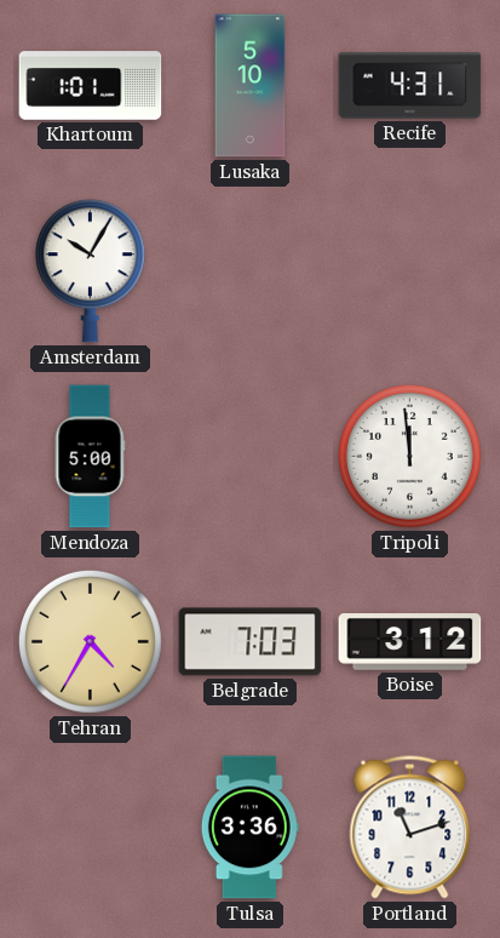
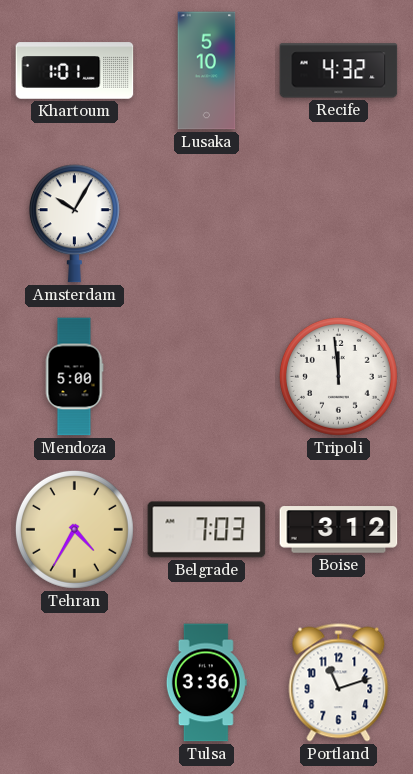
Recife: 4:31 -> 4:32 (339, 71)
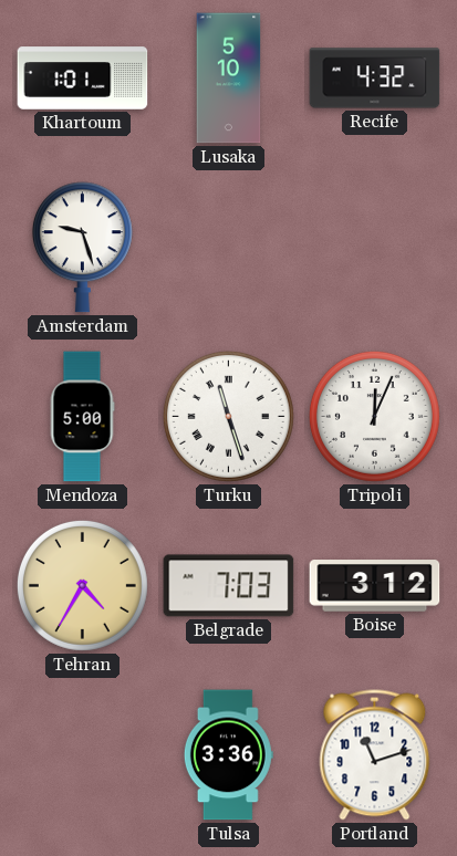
Amsterdam: 10:05 -> 9:27 (82, 248)
Turku: none -> 11:27 (228, 416)
Tripoli: 11:59 -> 12:04 (374, 416)
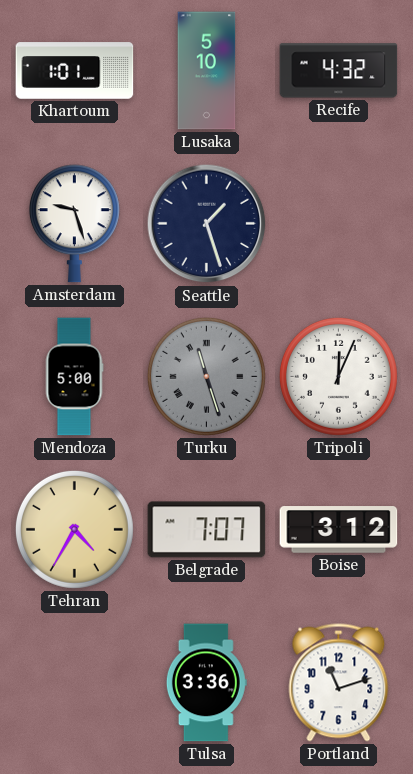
Seattle: none -> 1:27 (207, 224)
Turku dial: white -> grey (206, 376)
Belgrade: 7:03 -> 7:07 (207, 530)
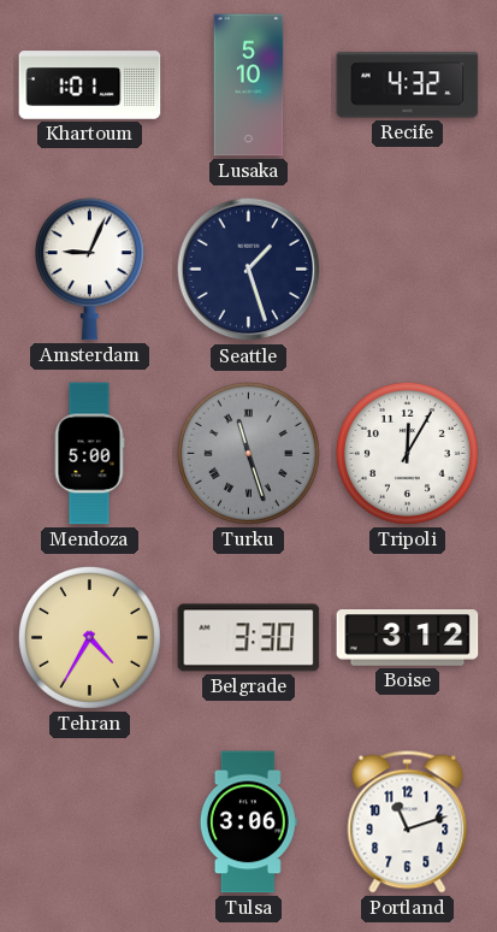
Amsterdam: 9:27 -> 9:04 (89, 270)
Tripoli: 12:04 -> 12:05 (407, 453)
Belgrade: 7:07 -> 3:30 (249, 638)
Tulsa: 3:36 -> 3:06 (248, 822)
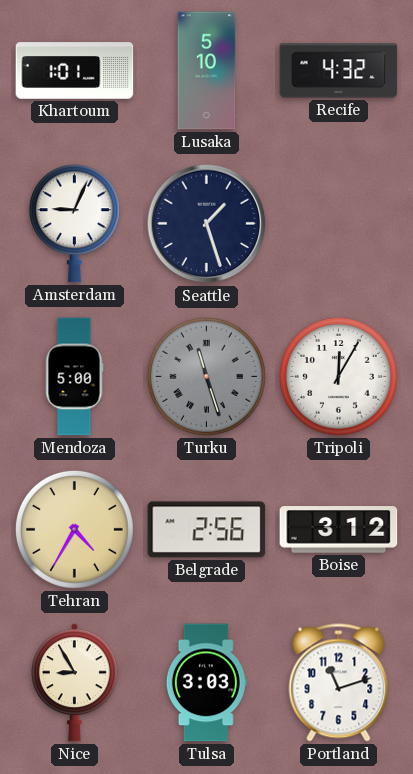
Belgrade: 3:30 -> 2:56 (207, 530)
Nice: none -> 8:55 (74, 683)
Tulsa: 3:06 -> 3:03 (206, 683)
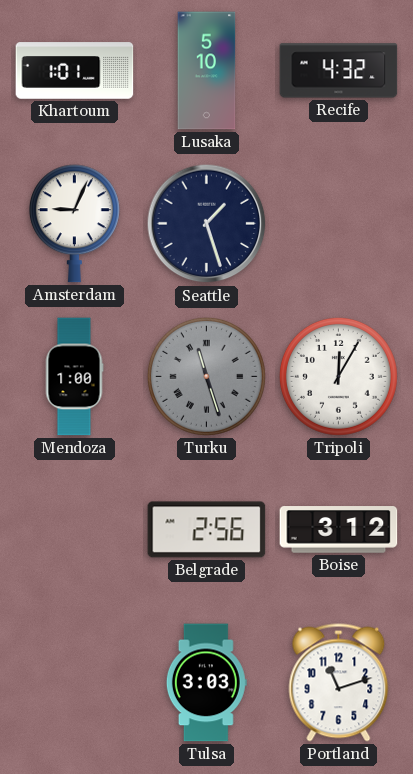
Mendoza: 5:00 -> 1:00 (74, 377)
Tehran: 4:35 -> none (74, 529)
Nice: 8:55 -> none (74, 683)
